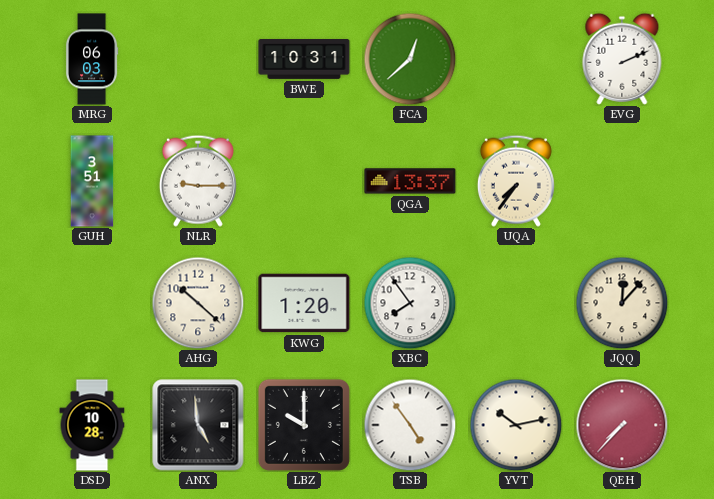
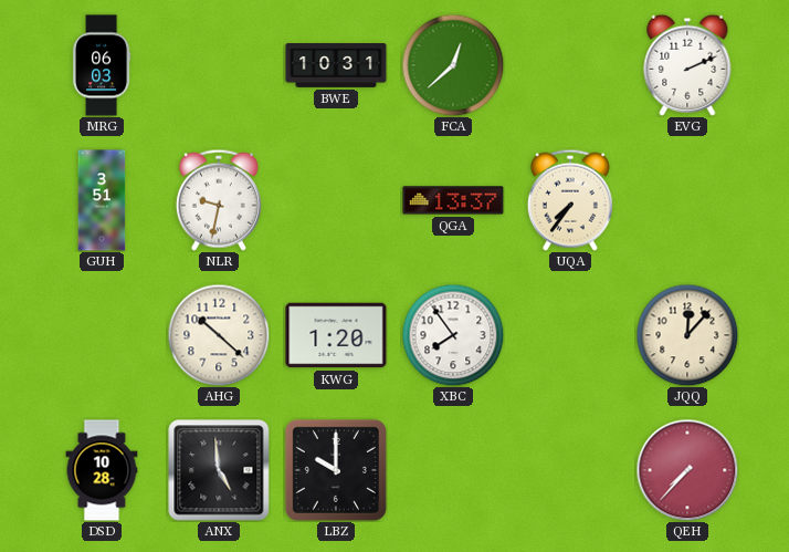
NLR: 9:15 -> 9:32 (219, 200)
TSB: 4:54 -> none (410, 425)
YVT: 10:13 -> none (516, 425)
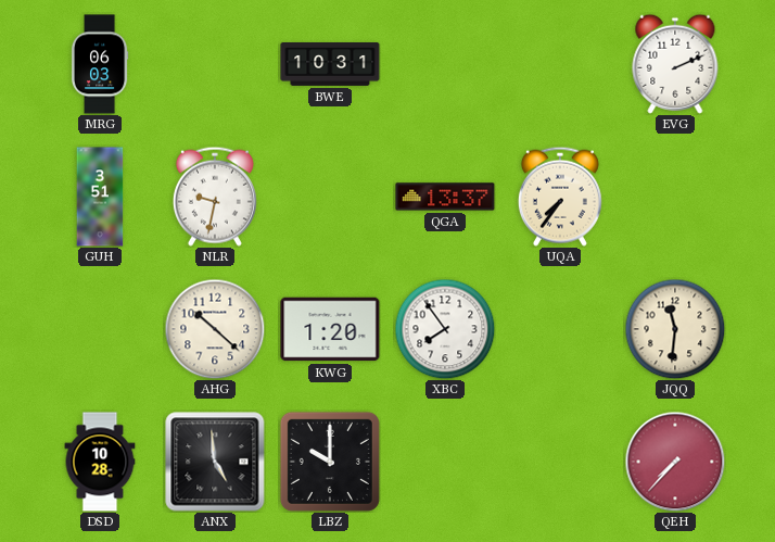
FCA: 12:38 -> none (453, 65)
JQQ: 12:07 -> 11:31 (675, 329)
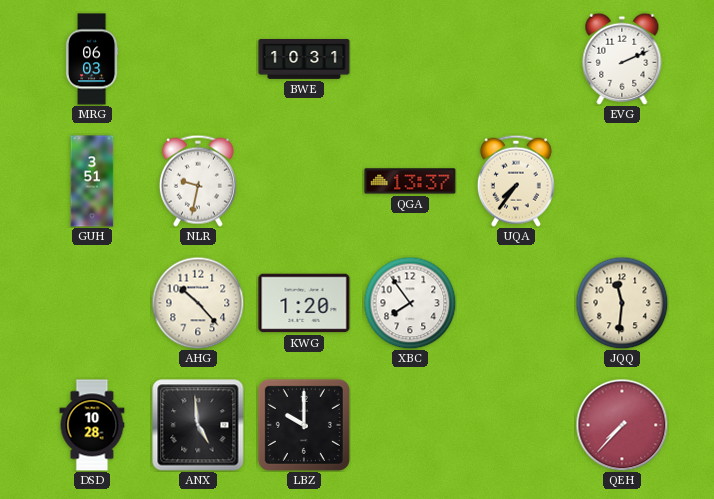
AHG: 10:22 -> 10:23 (198, 303)
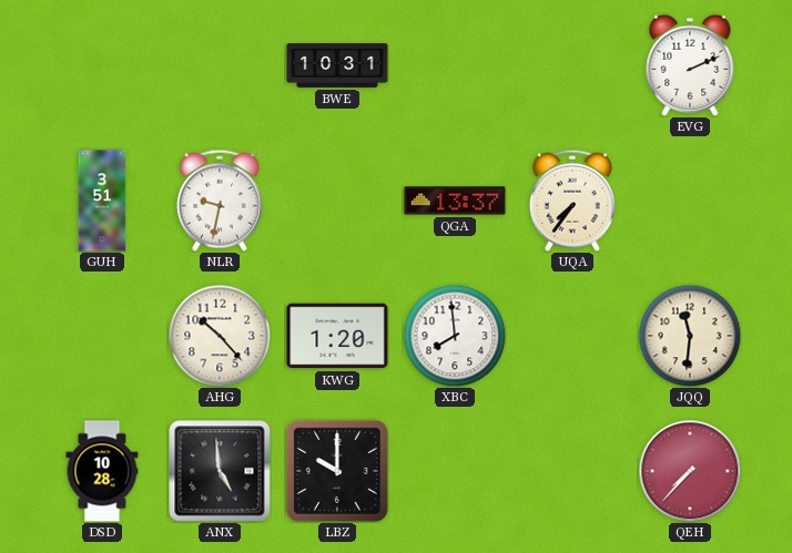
MRG: 06:03 -> none (92, 59)
XBC: 7:54 -> 7:59 (455, 336)
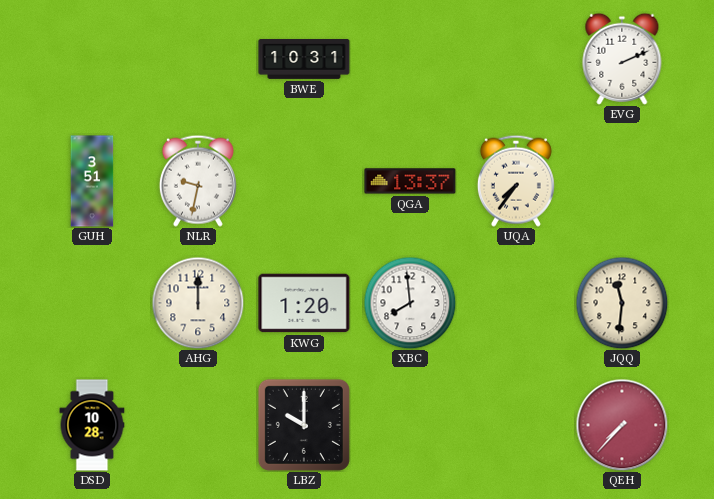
AHG: 10:23 -> 12:00 (198, 303)
ANX: 4:59 -> none (220, 471)
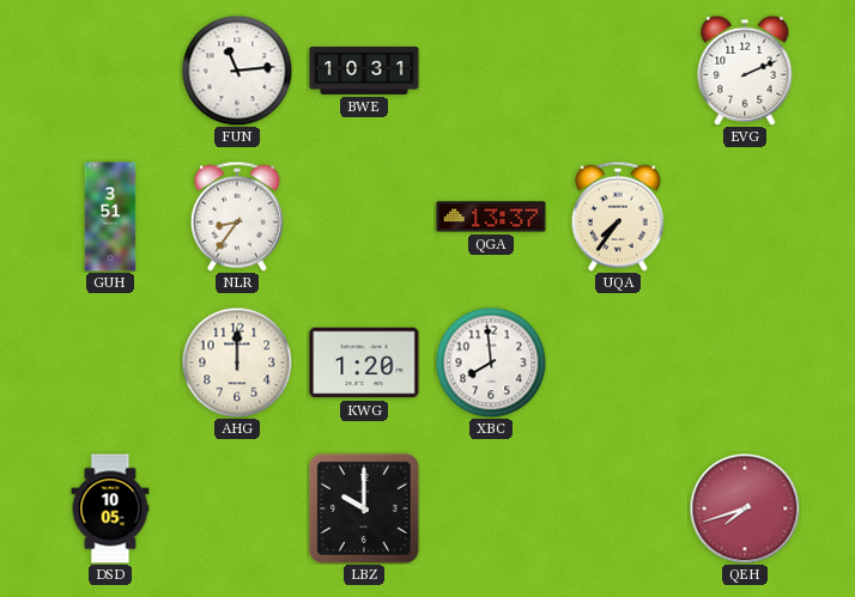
FUN: none -> 11:14 (237, 71)
NLR: 9:32 -> 8:36 (237, 217)
JQQ: 11:31 -> none (622, 303)
DSD: 10:28 -> 10:05 (110, 508)
QEH: 7:37 -> 7:42 (745, 508)
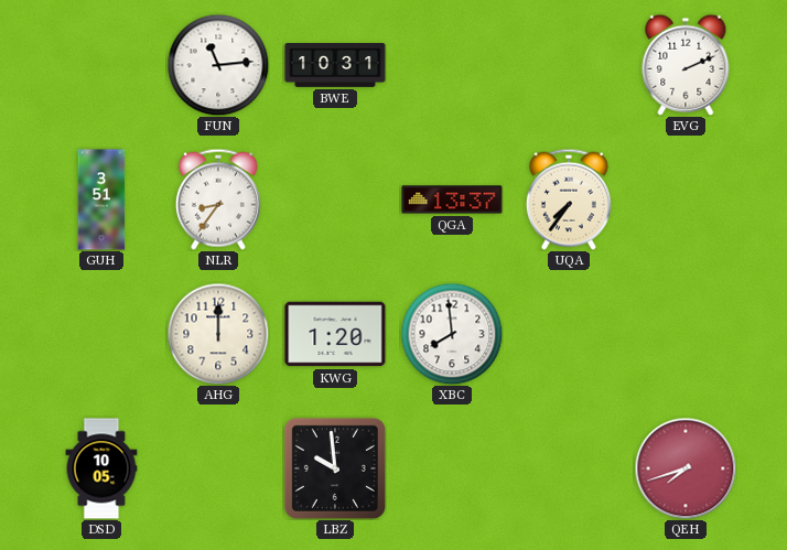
LBZ: 10:00 -> 9:59 (335, 468)
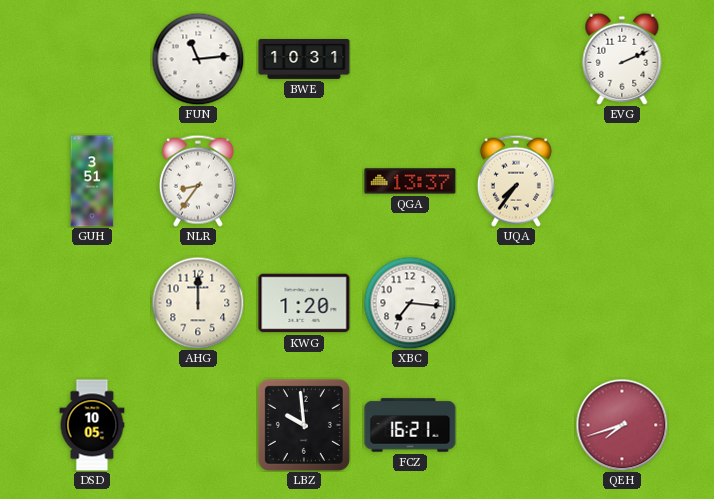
XBC: 7:59 -> 7:16 (410, 303)
FCZ: none -> 16:21 (410, 425)
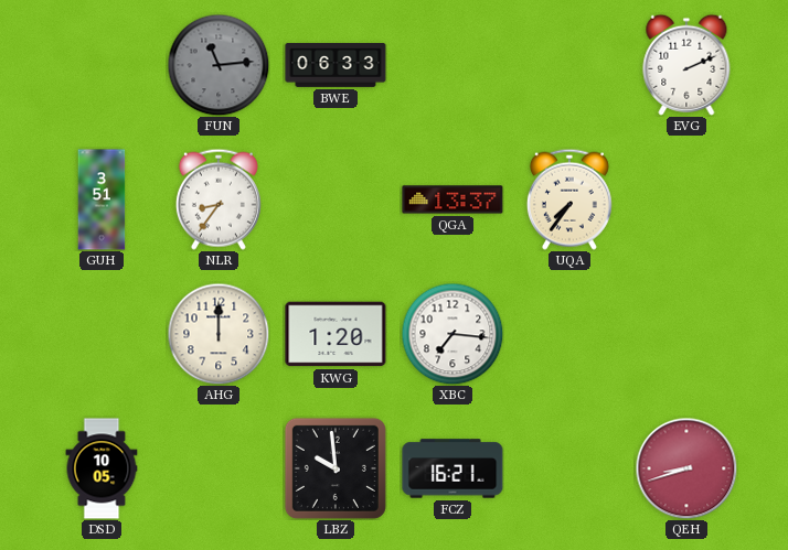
FUN dial: white -> grey (219, 65)
BWE: 10:31 -> 06:33 (336, 66)
QEH: 7:42 -> 8:42 (686, 468)
